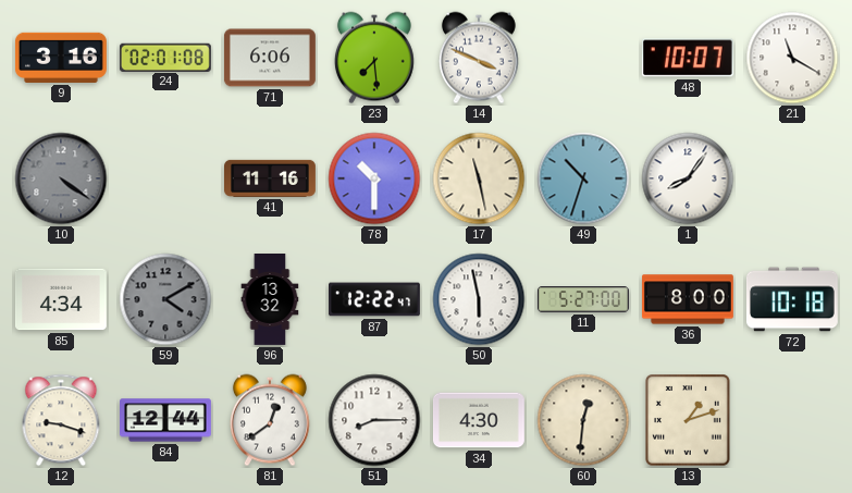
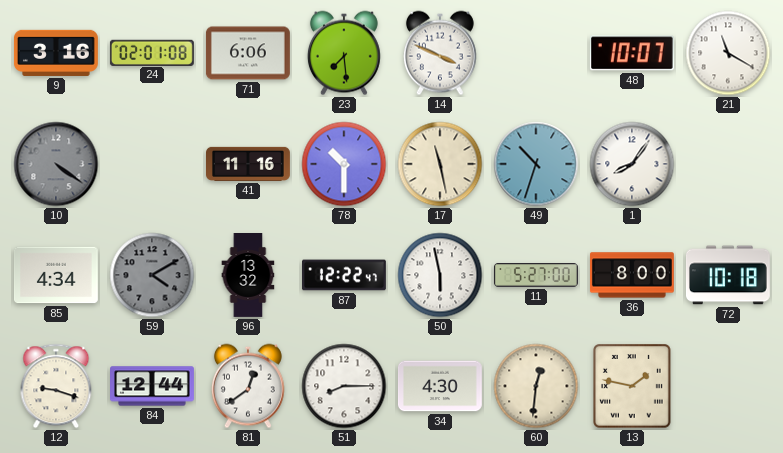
13: 1:12 -> 1:47 (633, 386)
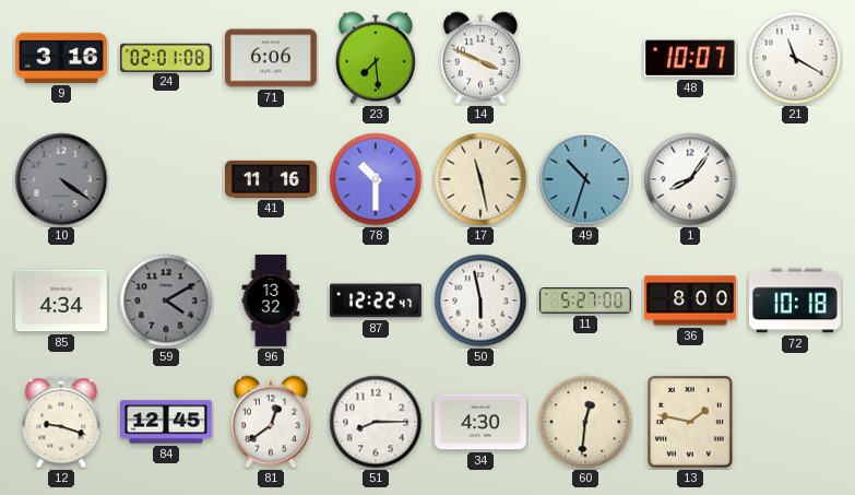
84: 12:44 -> 12:45 (167, 422)
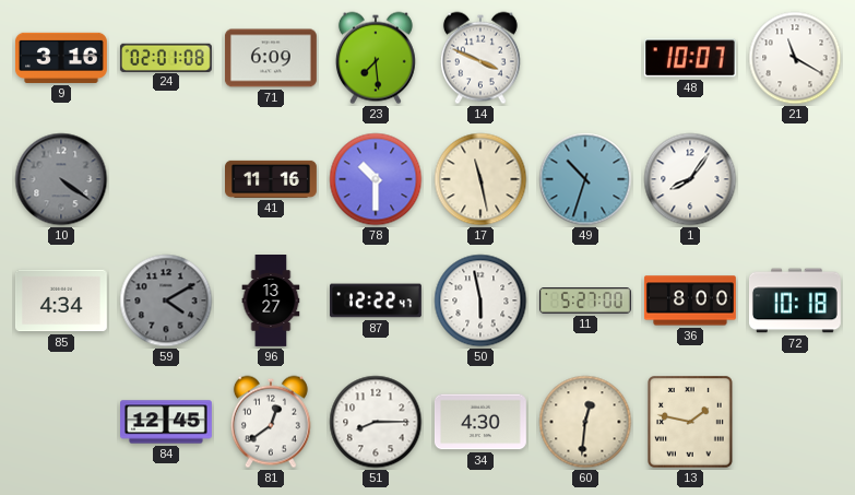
71: 6:06 -> 6:09 (271, 58)
96: 13:32 -> 13:27 (271, 302)
12: 9:18 -> none (61, 422)
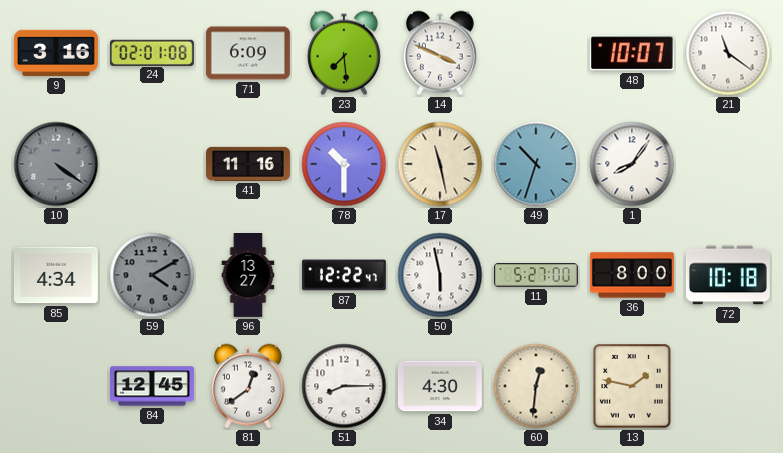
21: 11:20 -> 11:21 (728, 53)
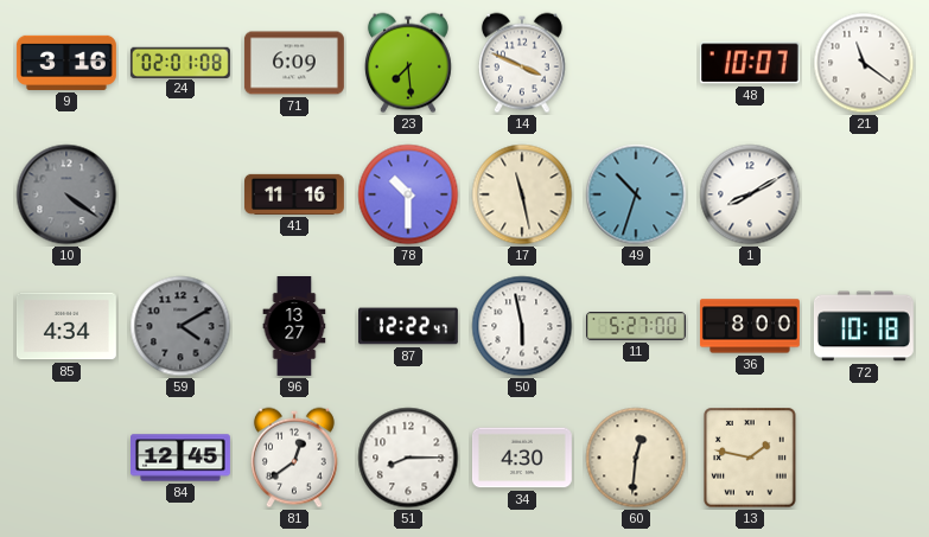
1: 8:06 -> 8:10 (750, 194)
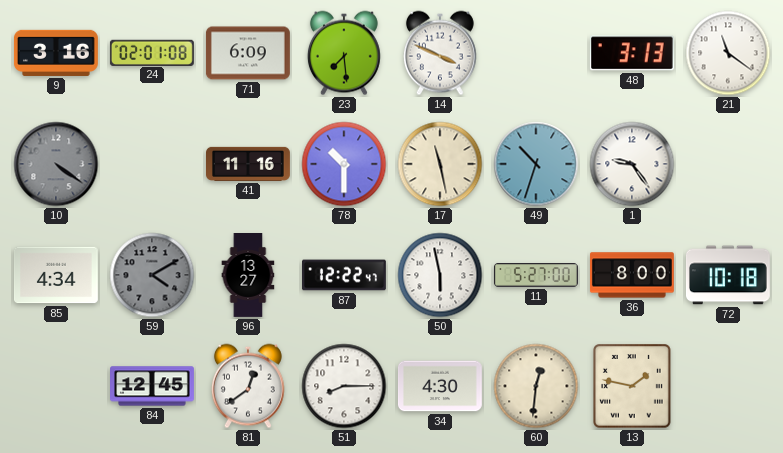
48: 10:07 -> 3:13 (632, 53)
1: 8:10 -> 9:24 (632, 164)
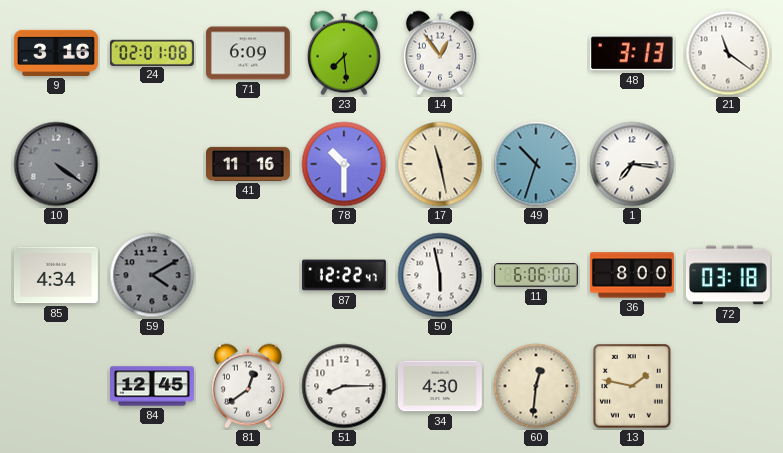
14: 3:49 -> 12:54 (440, 53)
1: 9:24 -> 7:16 (632, 164)
96: 13:27 -> none (248, 276)
11: 5:27 -> 6:06 (536, 275)
72: 10:18 -> 03:18 (728, 275)
